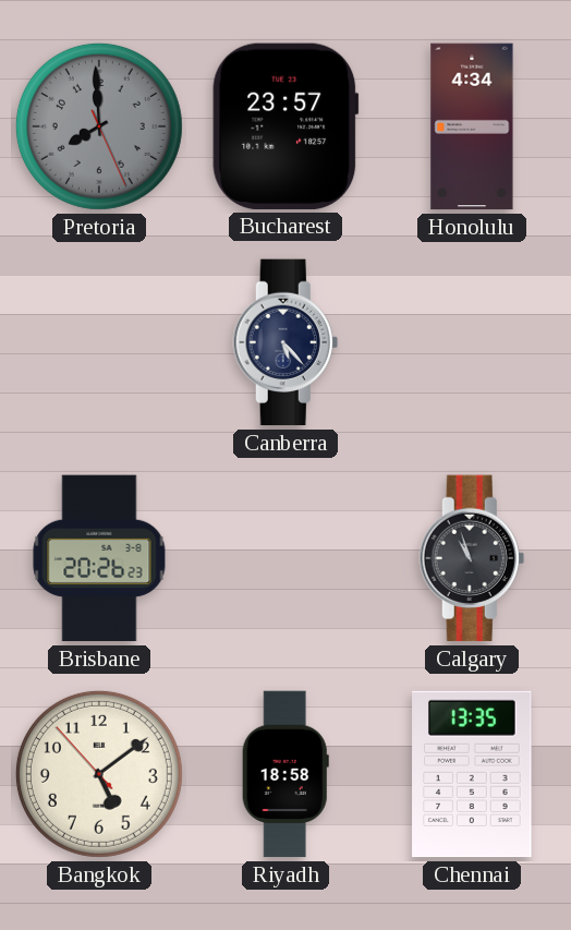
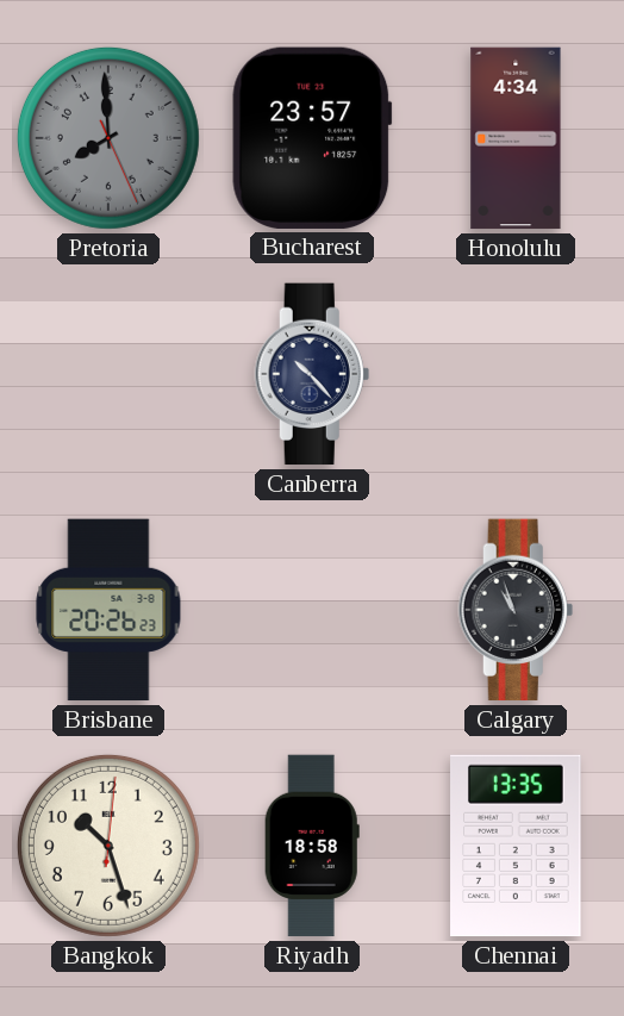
Canberra: 5:23 -> 10:23 (312, 374)
Bangkok: 5:08 -> 10:27 (108, 846)
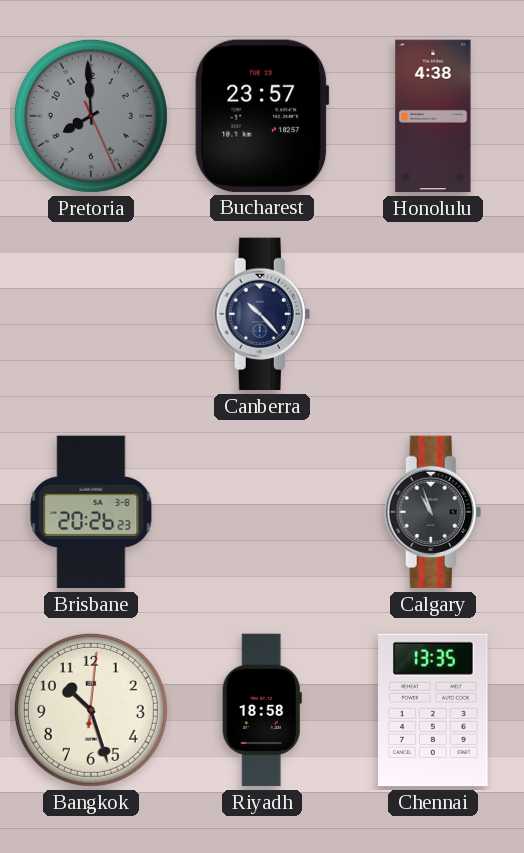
Honolulu: 4:34 -> 4:38 (433, 116)
